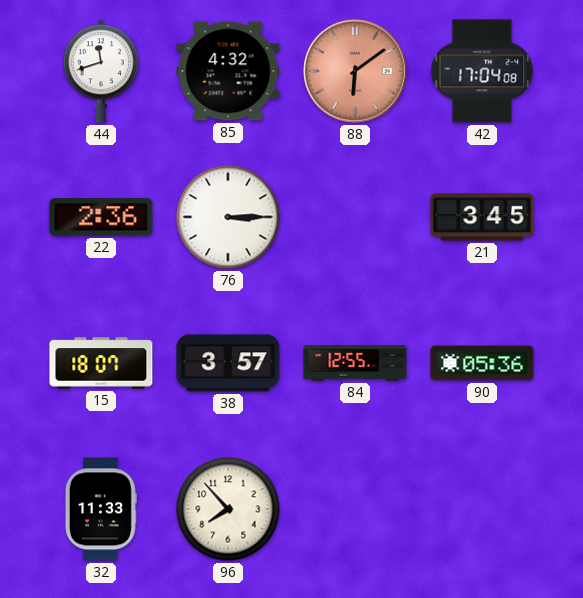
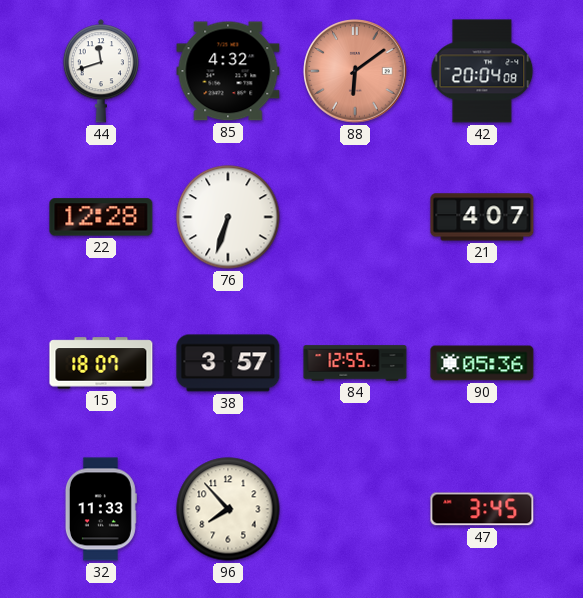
42: 17:04 -> 20:04 (482, 71)
22: 2:36 -> 12:28 (101, 217)
76: 3:15 -> 6:33 (228, 217)
21: 3:45 -> 4:07 (482, 217)
47: none -> 3:45 (482, 509)
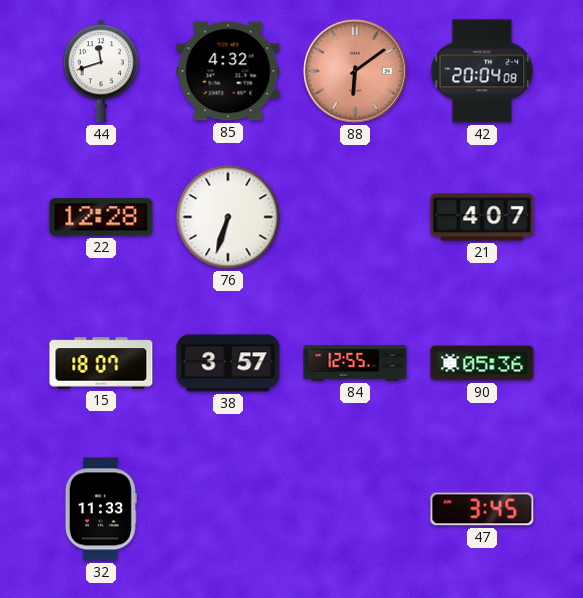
96: 7:53 -> none (228, 509)
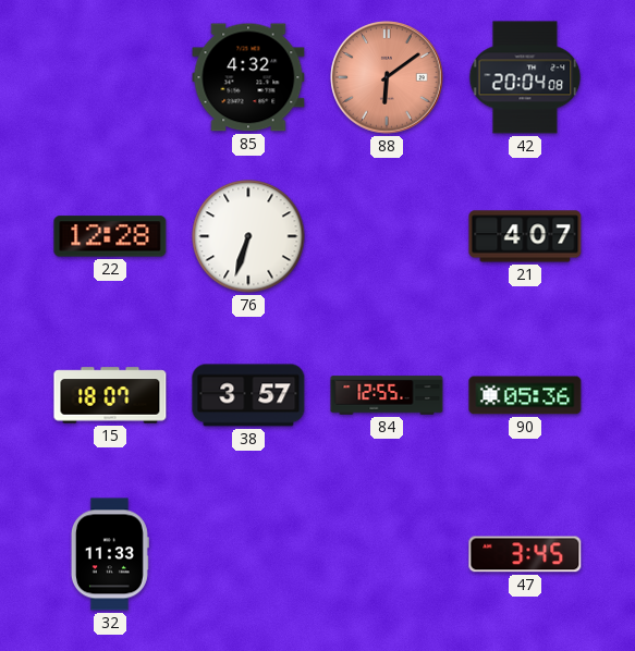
44: 11:42 -> none (101, 71)
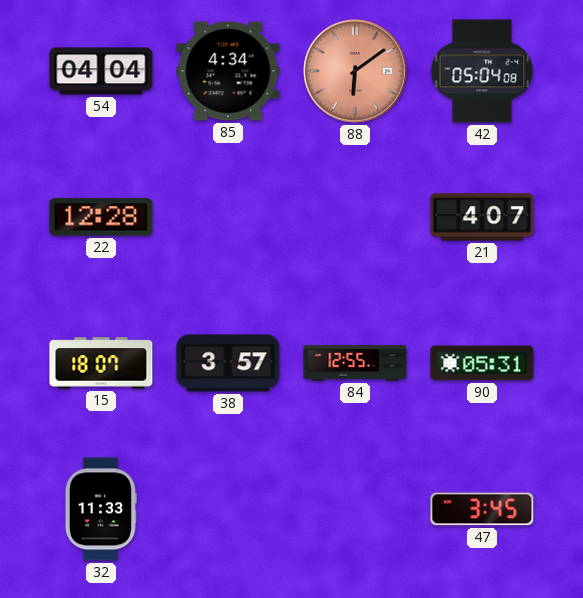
54: none -> 04:04 (101, 71)
85: 4:32 -> 4:34 (228, 71)
42: 20:04 -> 05:04 (482, 71)
76: 6:33 -> none (248, 236)
90: 05:36 -> 05:31 (482, 363)
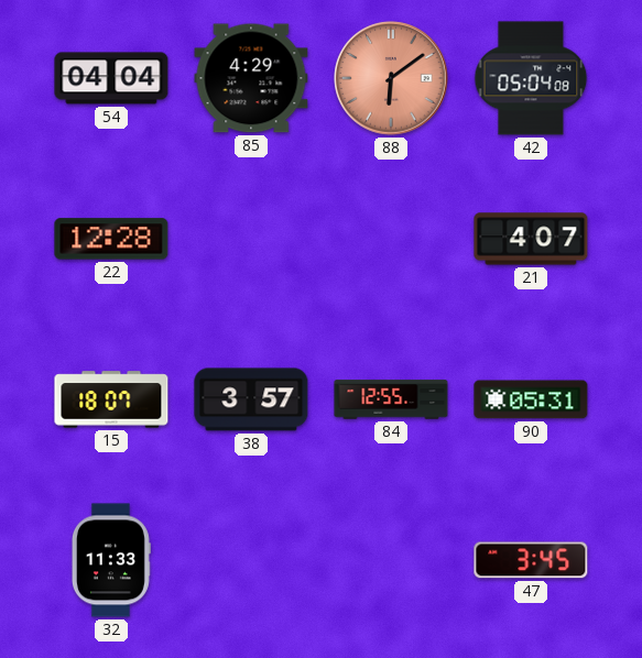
85: 4:34 -> 4:29 (251, 78)
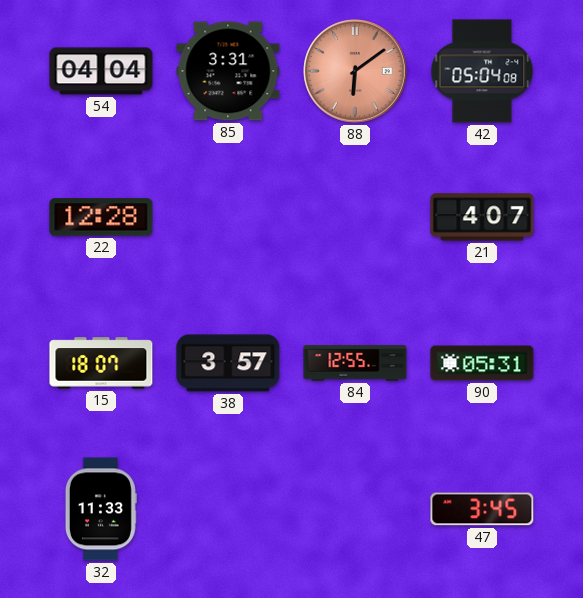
85: 4:29 -> 3:31 (228, 71)
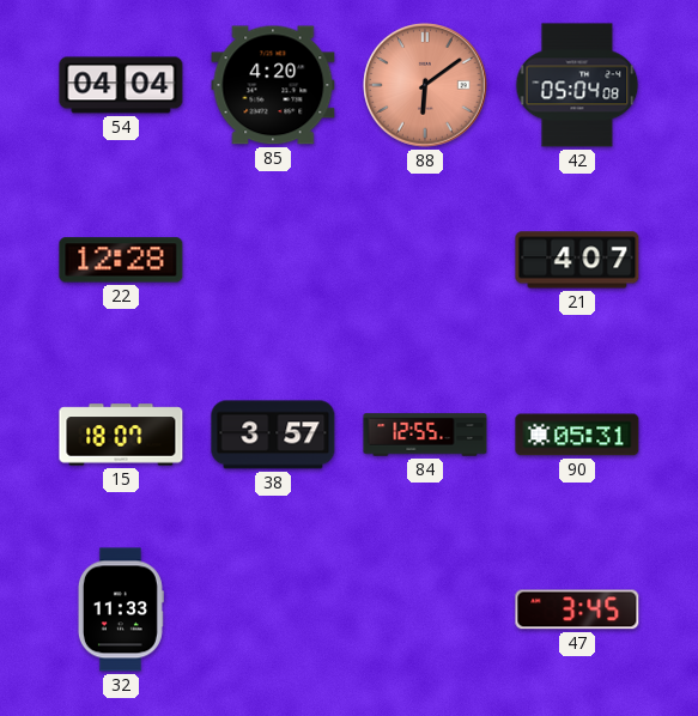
85: 3:31 -> 4:20 (273, 85)
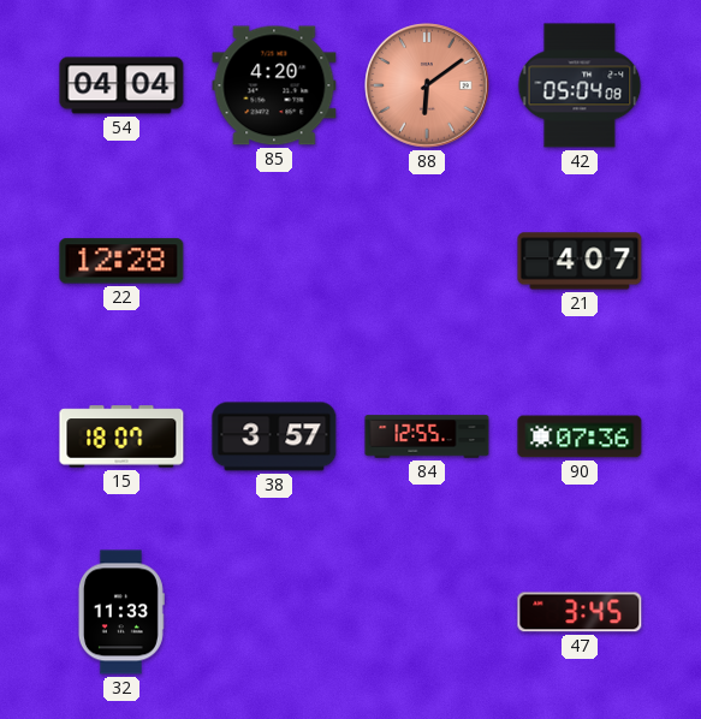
90: 05:31 -> 07:36 (580, 436)
